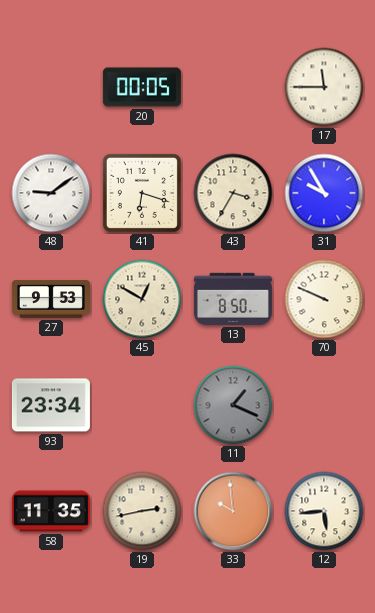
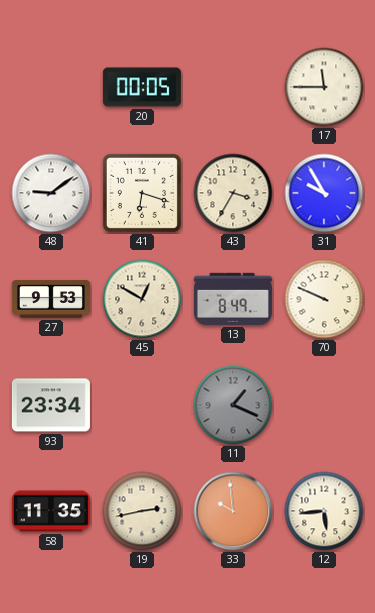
13: 8:50 -> 8:49 (233, 299)
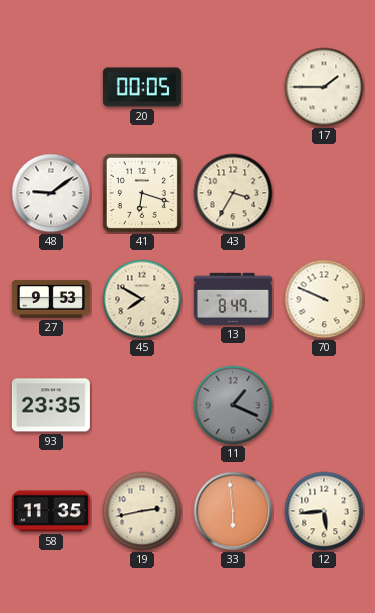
17: 11:45 -> 1:45 (324, 87)
31: 9:55 -> none (324, 193)
45: 12:50 -> 7:50 (142, 299)
93: 23:34 -> 23:35 (51, 405)
33: 9:59 -> 5:59 (233, 511)
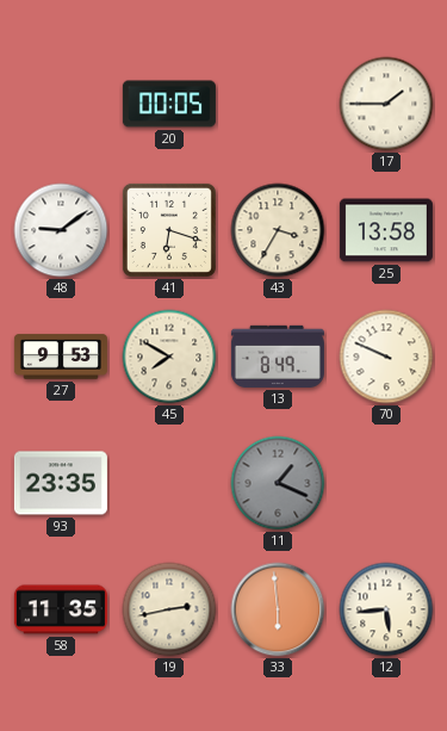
25: none -> 13:58 (386, 230)
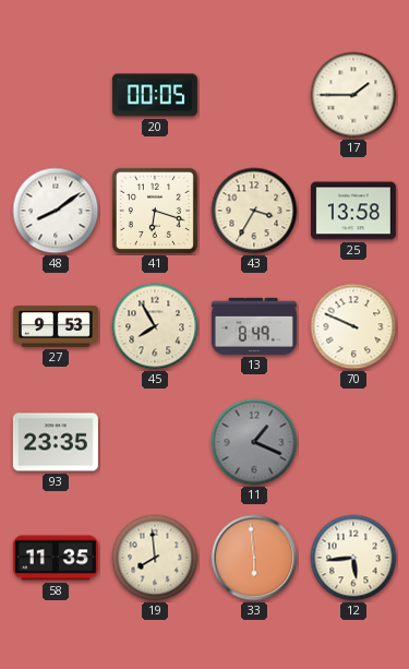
48: 9:09 -> 8:09 (56, 211)
45: 7:50 -> 7:55 (155, 326)
19: 2:43 -> 7:59 (155, 558)
